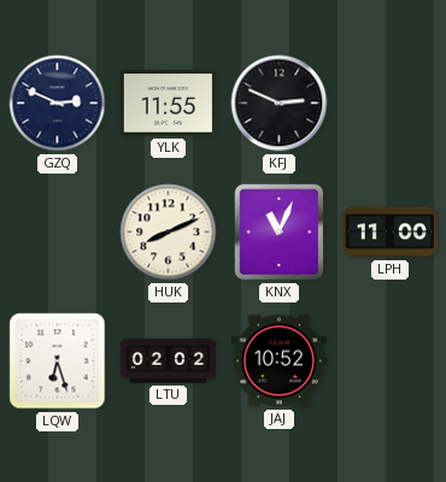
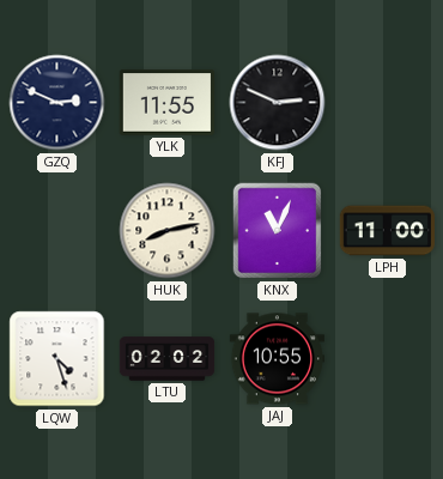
HUK: 8:11 -> 8:13 (168, 231)
LQW: 6:27 -> 4:27 (57, 359)
JAJ: 10:52 -> 10:55 (277, 359)
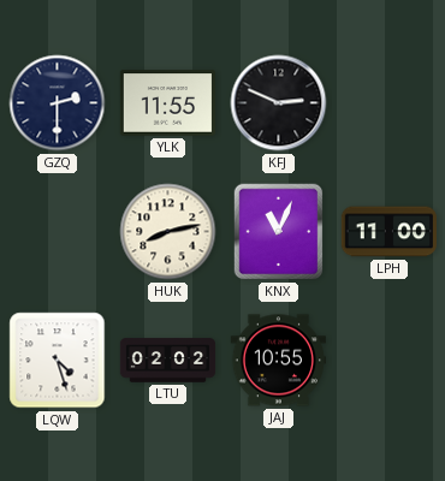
GZQ: 2:49 -> 2:30 (58, 103)
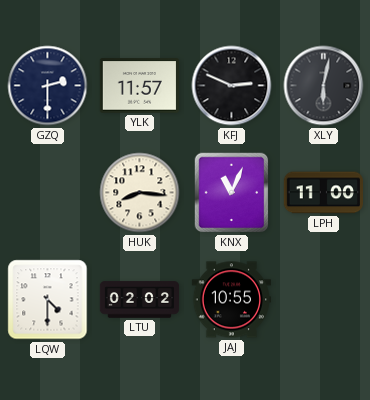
YLK: 11:55 -> 11:57 (139, 86)
XLY: none -> 6:02 (324, 86)
HUK: 8:13 -> 8:16 (140, 193)
LQW: 4:27 -> 4:30 (48, 300)
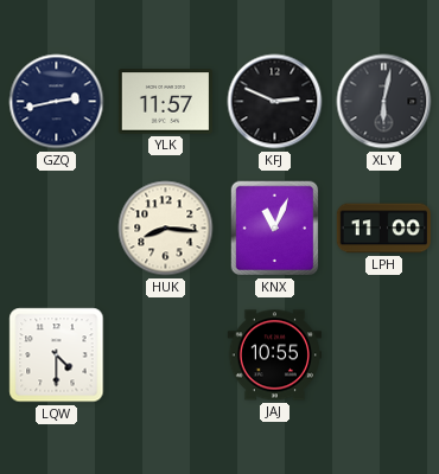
GZQ: 2:30 -> 2:43 (57, 102)
LTU: 02:02 -> none (140, 300)
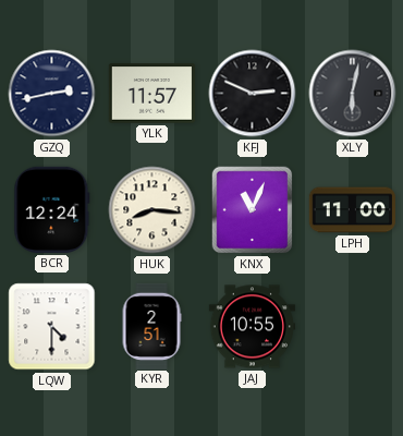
BCR: none -> 12:24 (52, 209)
KYR: none -> 2:51 (151, 326)
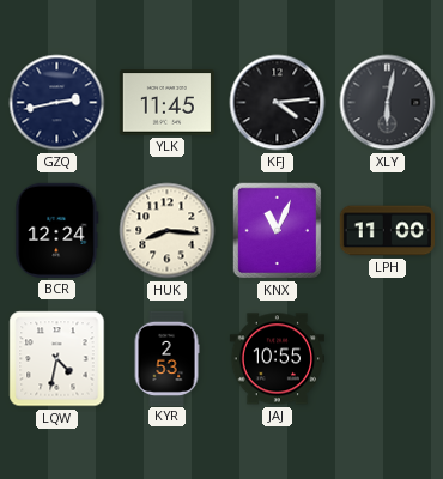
YLK: 11:57 -> 11:45 (166, 103)
KFJ: 2:49 -> 4:14 (278, 103)
LQW: 4:30 -> 4:32 (57, 359)
KYR: 2:51 -> 2:53 (166, 358)
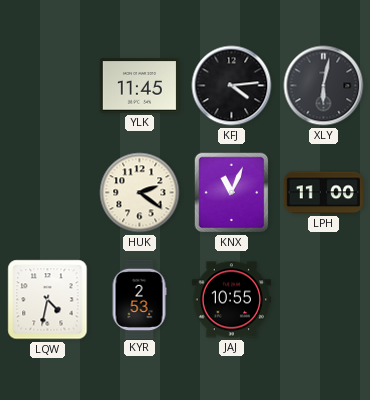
GZQ: 2:43 -> none (57, 103)
BCR: 12:24 -> none (57, 230)
HUK: 8:16 -> 2:21 (140, 193)
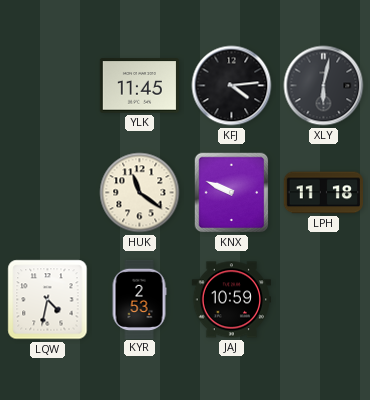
HUK: 2:21 -> 11:21 (140, 193)
KNX: 11:04 -> 9:49 (232, 193)
LPH: 11:00 -> 11:18 (323, 193)
JAJ: 10:55 -> 10:59 (231, 300)
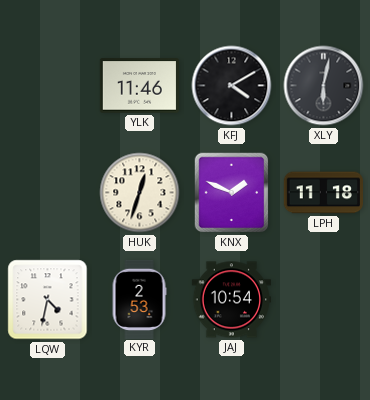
YLK: 11:45 -> 11:46 (139, 86)
KFJ: 4:14 -> 4:10 (232, 86)
HUK: 11:21 -> 12:33 (140, 193)
KNX: 9:49 -> 1:49 (232, 193)
JAJ: 10:59 -> 10:54 (231, 300)
